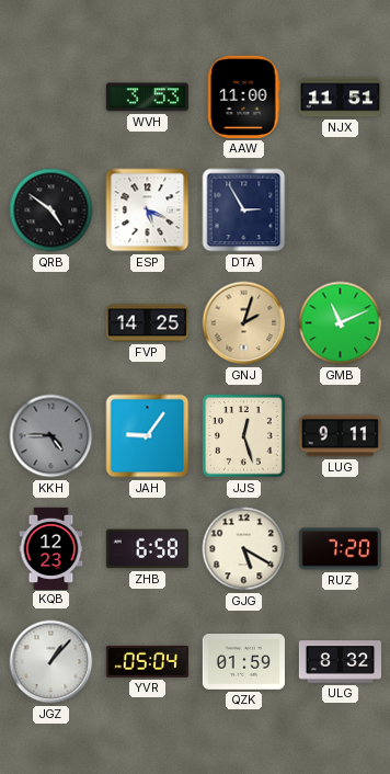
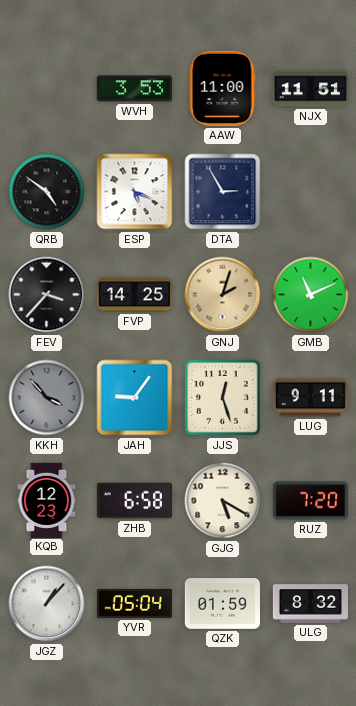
FEV: none -> 3:37 (47, 295)
KKH: 4:45 -> 3:53 (47, 398)
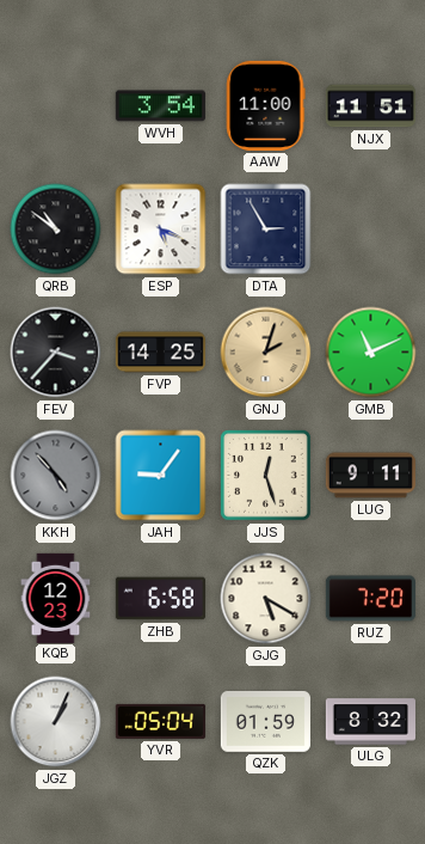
WVH: 3:53 -> 3:54 (160, 106)
QRB: 4:51 -> 10:51 (56, 230)
KKH: 3:53 -> 4:53 (56, 476)
JGZ: 1:07 -> 1:04 (56, 722)
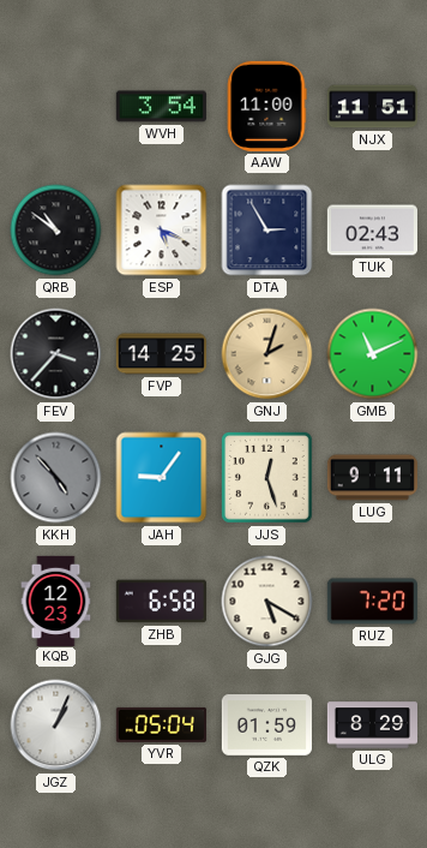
TUK: none -> 02:43 (372, 231)
ULG: 8:32 -> 8:29 (372, 725)
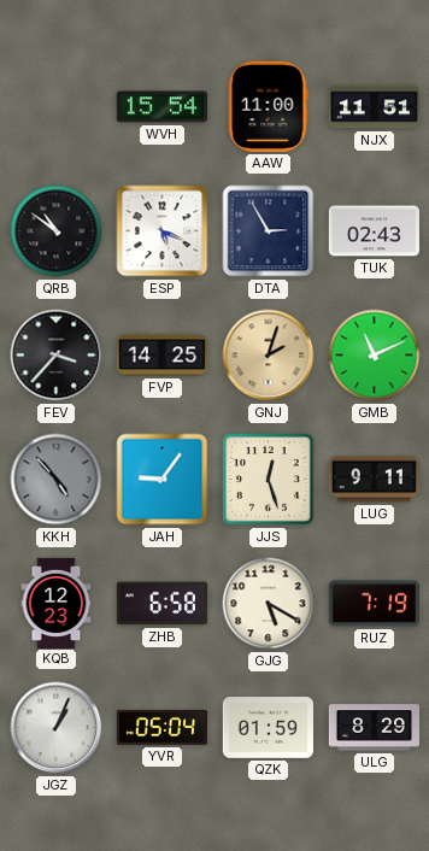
WVH: 3:54 -> 15:54 (161, 107)
RUZ: 7:20 -> 7:19 (374, 604)
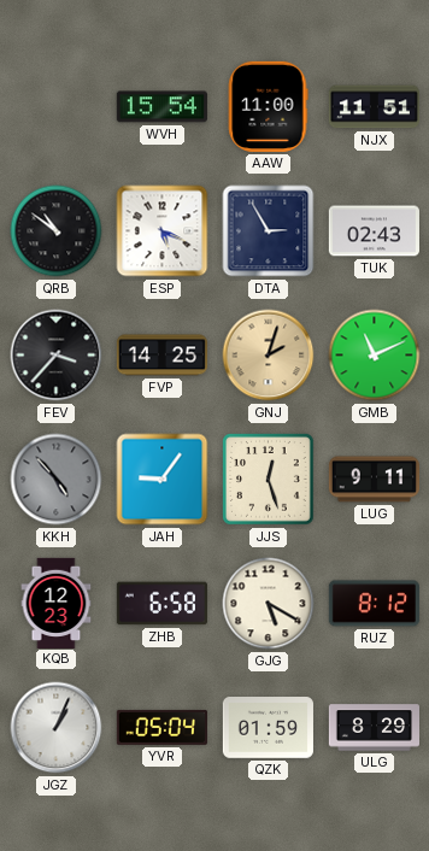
RUZ: 7:19 -> 8:12 (374, 604)
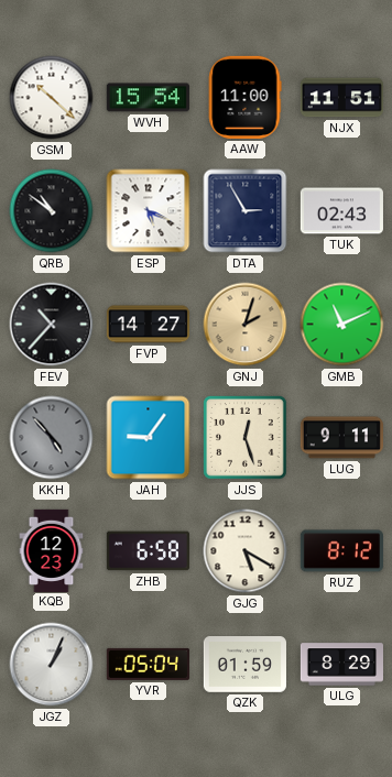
GSM: none -> 10:22 (52, 98)
FEV: 3:37 -> 10:37 (52, 325)
FVP: 14:25 -> 14:27 (148, 325)
